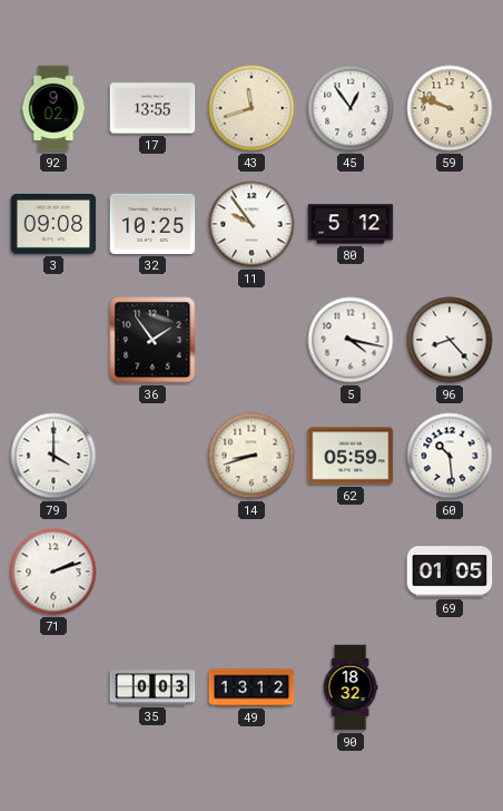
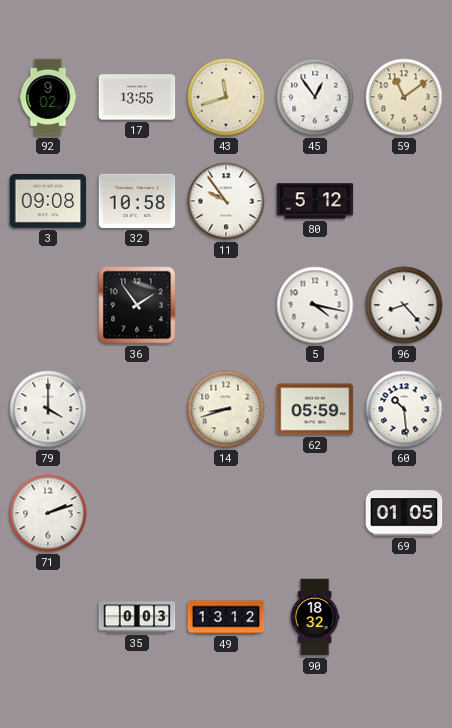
59: 9:48 -> 11:09 (404, 97)
32: 10:25 -> 10:58 (137, 201)
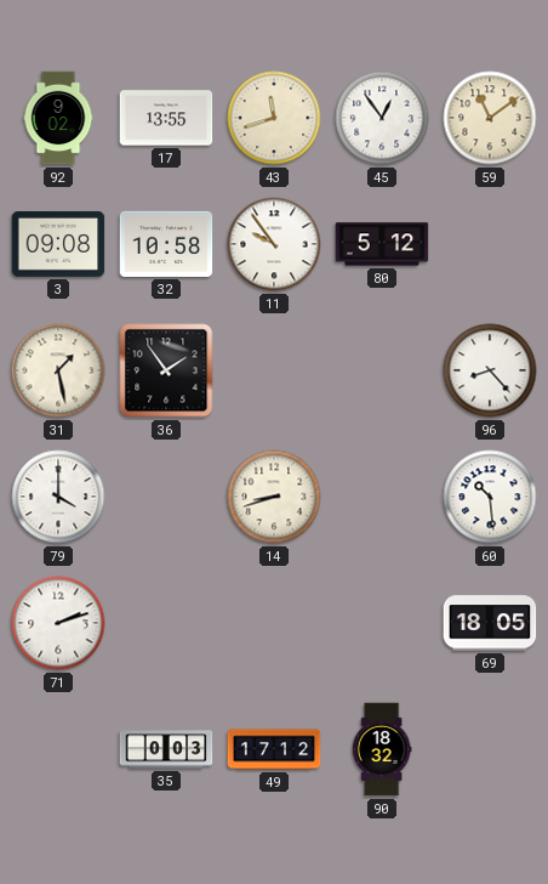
31: none -> 1:28 (58, 370)
5: 4:17 -> none (315, 305)
62: 05:59 -> none (315, 409)
69: 01:05 -> 18:05 (490, 623)
49: 13:12 -> 17:12 (274, 749)
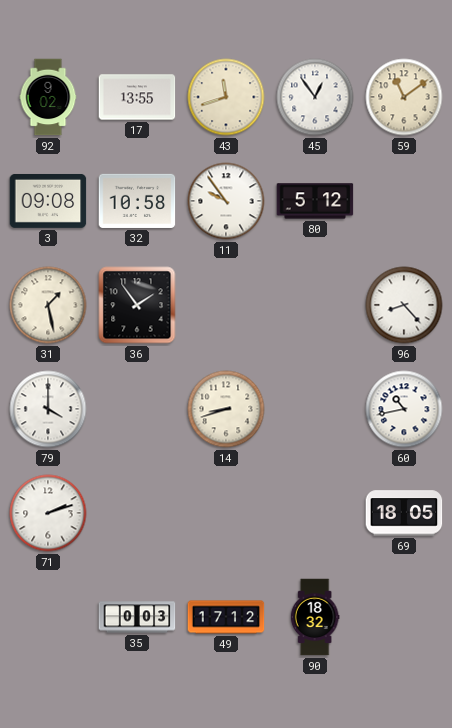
60: 10:29 -> 10:43 (404, 409)
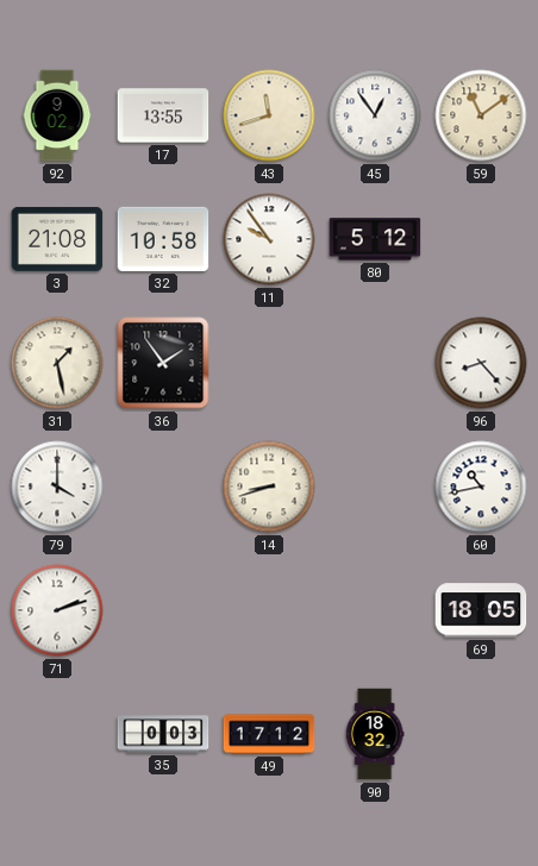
3: 09:08 -> 21:08 (57, 239)
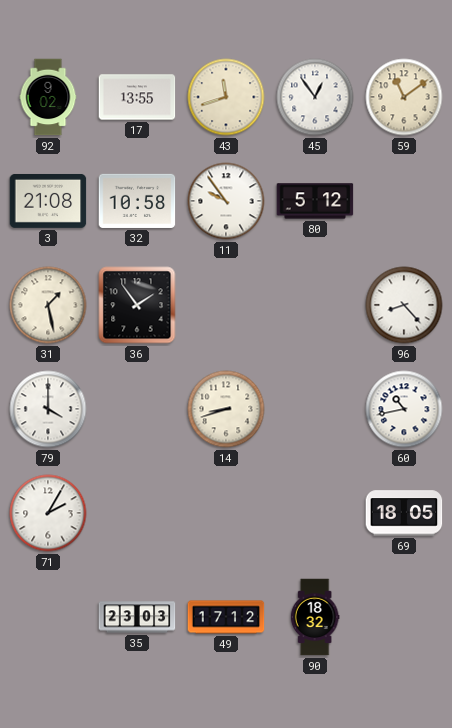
71: 2:12 -> 2:05 (48, 513)
35: 0:03 -> 23:03 (137, 617)
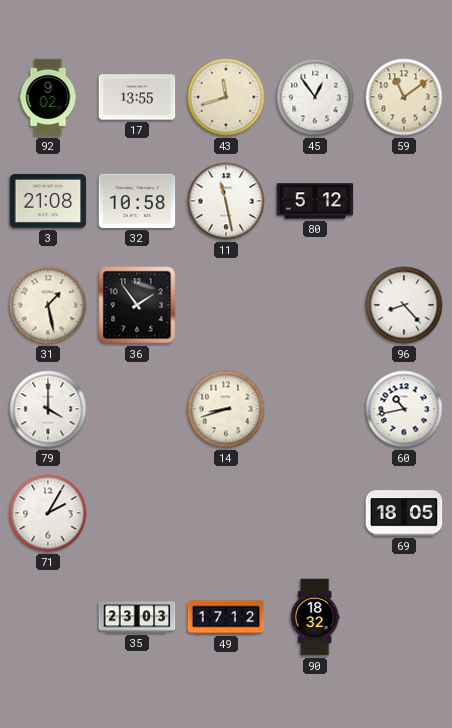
11: 9:54 -> 11:28 (226, 201)
